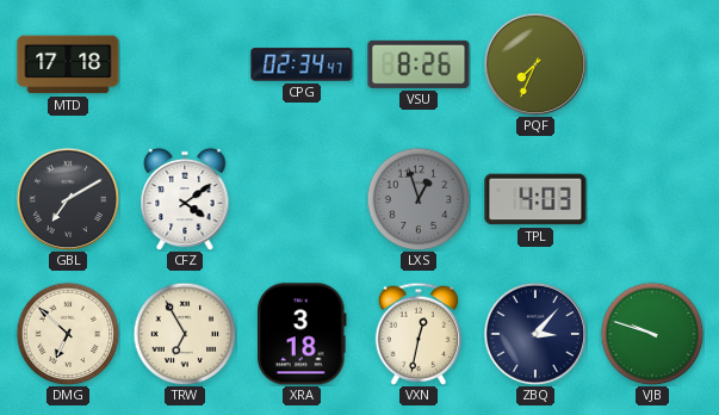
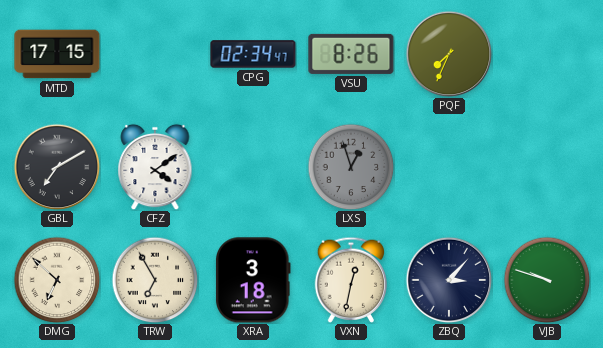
MTD: 17:18 -> 17:15 (57, 54)
TPL: 4:03 -> none (535, 199)
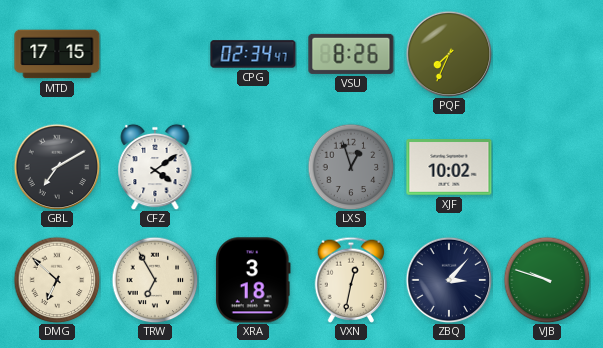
XJF: none -> 10:02 (449, 167)
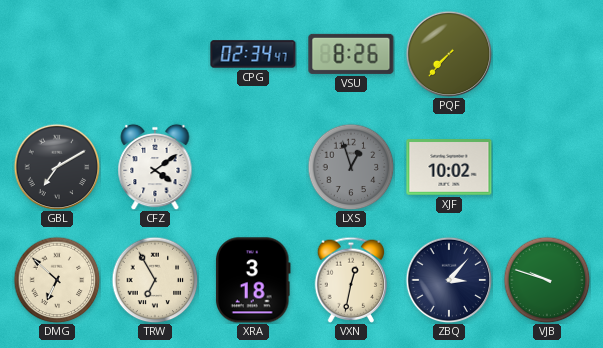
MTD: 17:15 -> none (57, 54)
PQF: 7:34 -> 7:37 (449, 54)
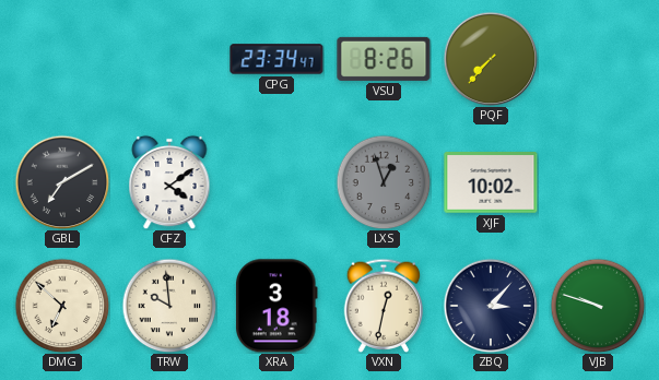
CPG: 02:34 -> 23:34 (276, 59)
TRW: 6:55 -> 9:59 (169, 306)
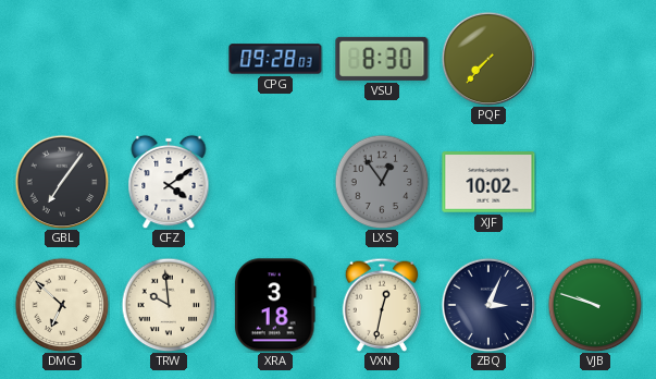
CPG: 23:34 -> 09:28 (275, 59)
VSU: 8:26 -> 8:30 (382, 59)
GBL: 7:10 -> 7:06 (62, 182)
LXS: 12:57 -> 12:54 (382, 182)
ZBQ: 3:07 -> 3:04 (488, 305)
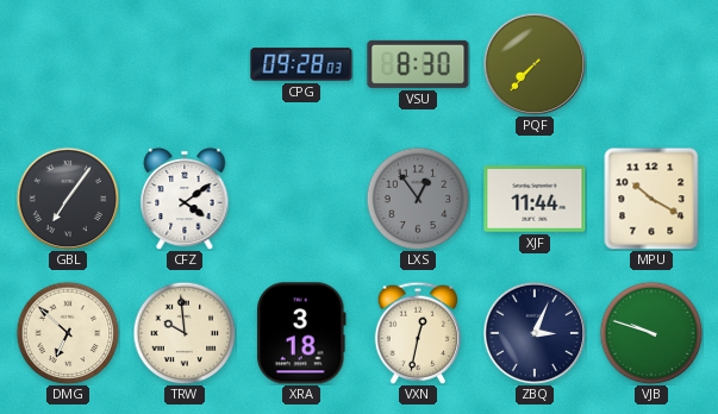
XJF: 10:02 -> 11:44 (535, 199)
MPU: none -> 10:20 (651, 199)
